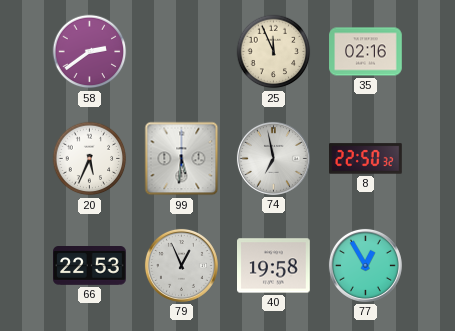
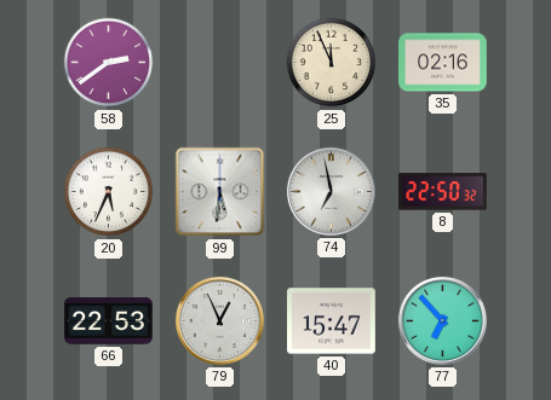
40: 19:58 -> 15:47 (332, 321)
77: 12:55 -> 6:53 (442, 320)
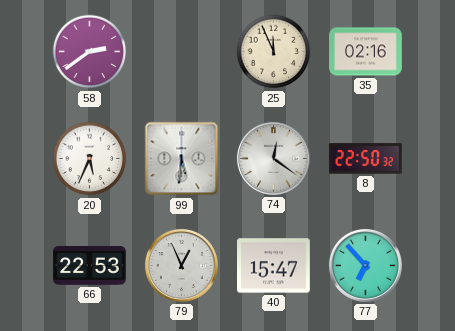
74: 6:58 -> 12:21 (273, 158)
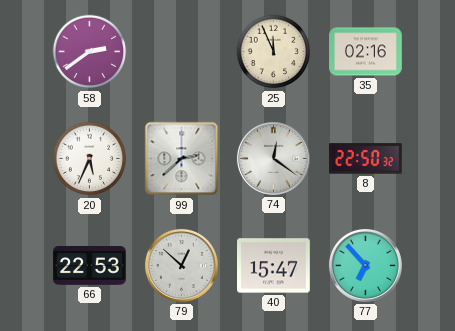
99: 5:31 -> 2:38 (182, 159)
79: 12:56 -> 12:52 (181, 265)
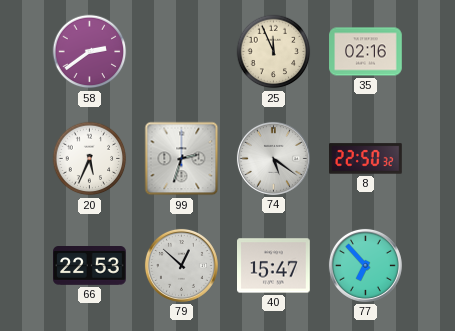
99: 2:38 -> 2:33 (182, 159)
74: 12:21 -> 5:21 (273, 158)
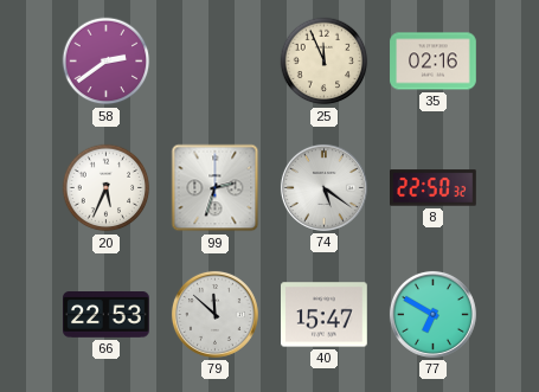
79: 12:52 -> 11:52 (214, 314)
77: 6:53 -> 6:50 (432, 314)
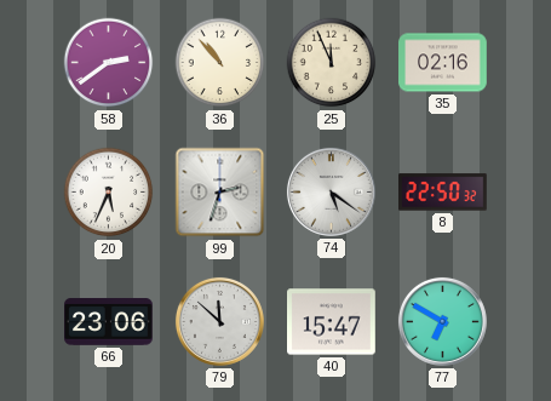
36: none -> 10:53 (220, 63)
66: 22:53 -> 23:06 (109, 322)
